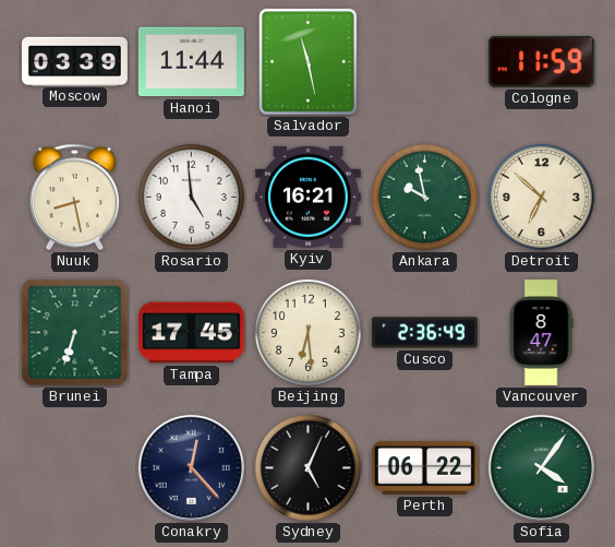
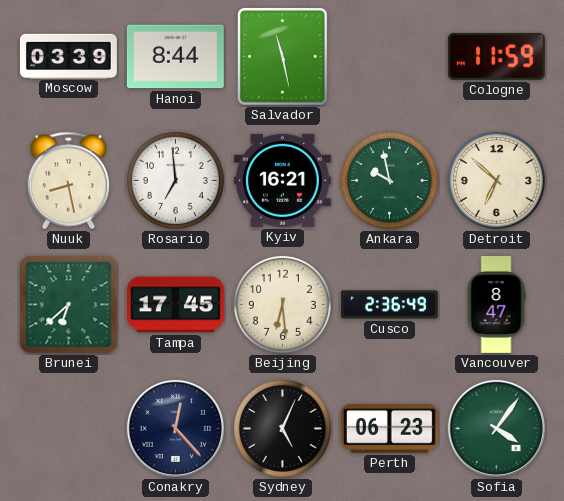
Hanoi: 11:44 -> 8:44 (175, 57)
Rosario: 4:59 -> 6:59 (175, 180)
Brunei: 6:33 -> 6:38 (69, 305)
Perth: 06:22 -> 06:23 (389, 428)
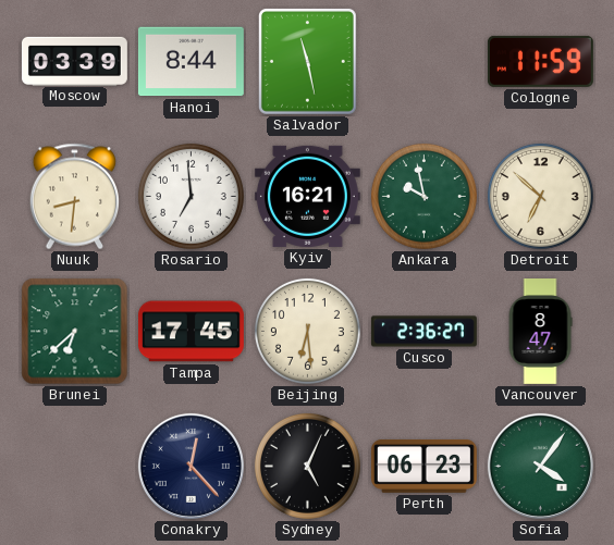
Nuuk: 8:28 -> 8:31 (74, 197)
Cusco: 2:36:49 -> 2:36:27 (423, 332)
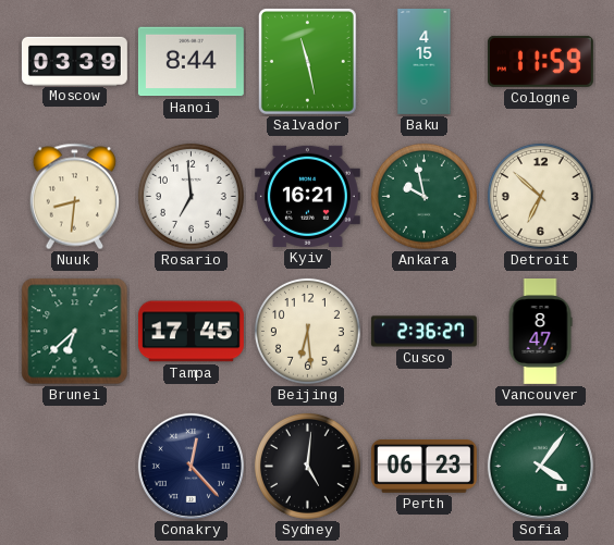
Baku: none -> 4:15 (425, 62)
Sydney: 5:04 -> 5:01 (307, 466)
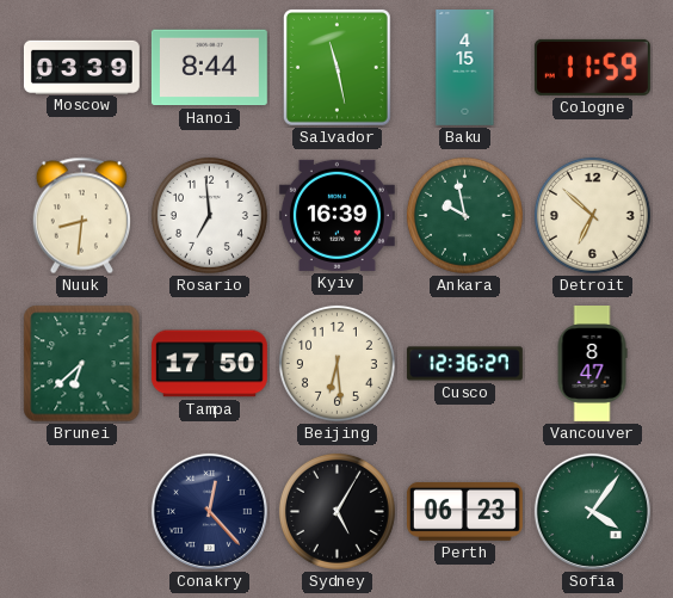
Kyiv: 16:21 -> 16:39 (336, 215)
Tampa: 17:45 -> 17:50 (209, 364)
Cusco: 2:36 -> 12:36 (464, 364)
Sydney: 5:01 -> 5:05 (336, 511)
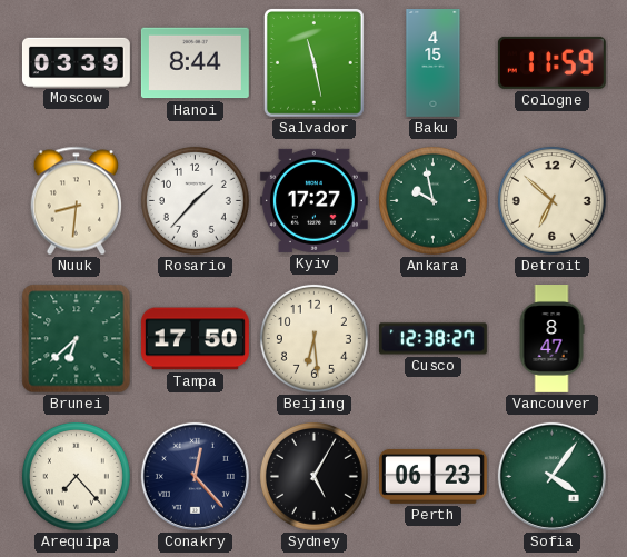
Rosario: 6:59 -> 1:37 (195, 200)
Kyiv: 16:39 -> 17:27 (313, 200)
Cusco: 12:36 -> 12:38 (432, 339)
Arequipa: none -> 7:23 (76, 476)
